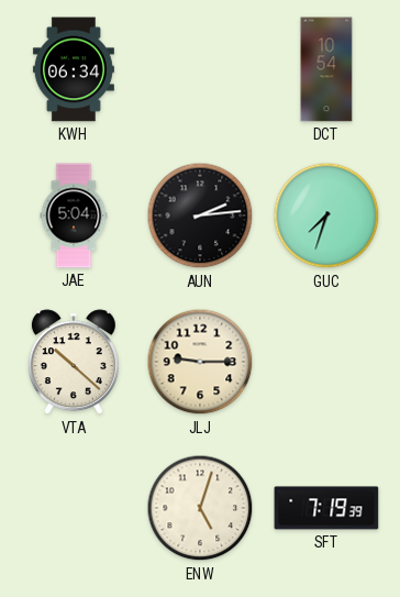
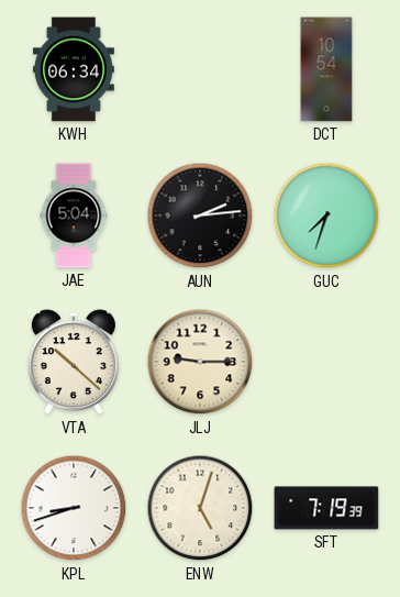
KPL: none -> 8:42 (74, 508)
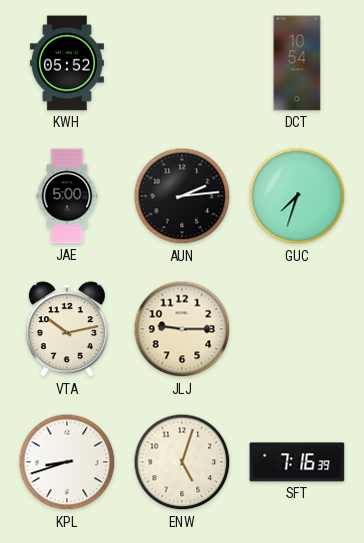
KWH: 06:34 -> 05:52 (67, 63)
JAE: 5:04 -> 5:00 (67, 196)
VTA: 10:22 -> 10:13 (67, 330)
SFT: 7:19 -> 7:16 (297, 462)
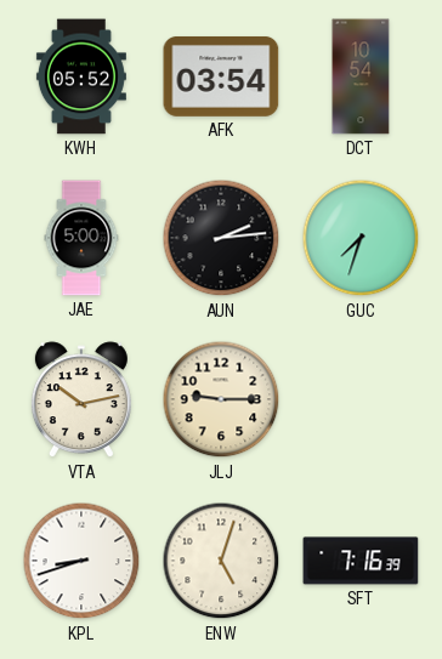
AFK: none -> 03:54 (221, 76)
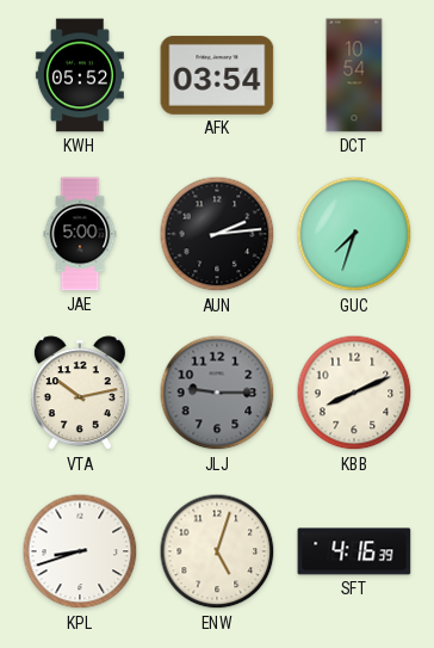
JLJ dial: cream -> grey (217, 393)
KBB: none -> 8:11 (354, 393)
SFT: 7:16 -> 4:16 (354, 551)
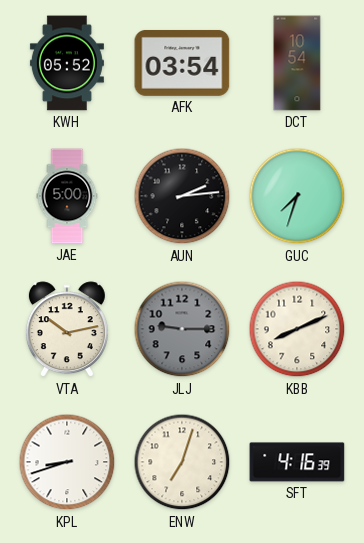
ENW: 5:03 -> 7:03 (182, 462)
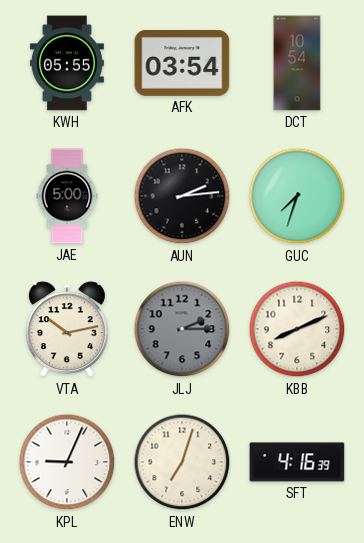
KWH: 05:52 -> 05:55 (67, 63)
JLJ: 9:15 -> 2:15 (182, 329)
KPL: 8:42 -> 9:04 (67, 462)
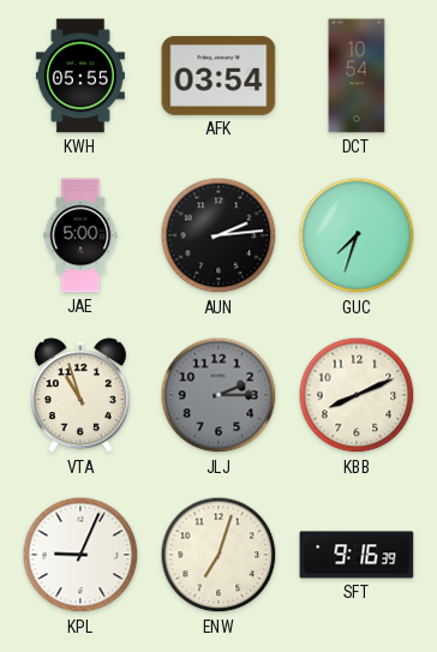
VTA: 10:13 -> 10:57 (80, 396)
SFT: 4:16 -> 9:16 (357, 555)
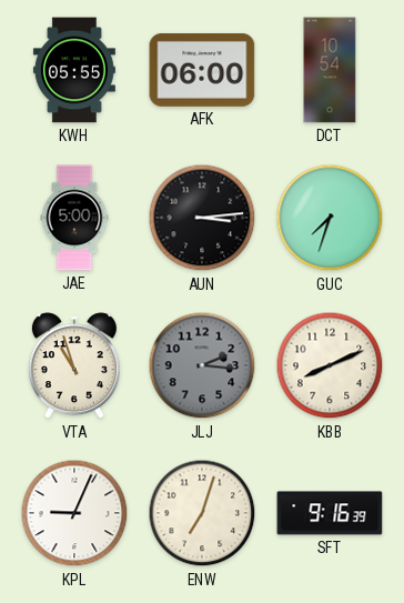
AFK: 03:54 -> 06:00 (202, 70)
AUN: 2:14 -> 3:14 (202, 218)
JLJ: 2:15 -> 2:16 (202, 365)
